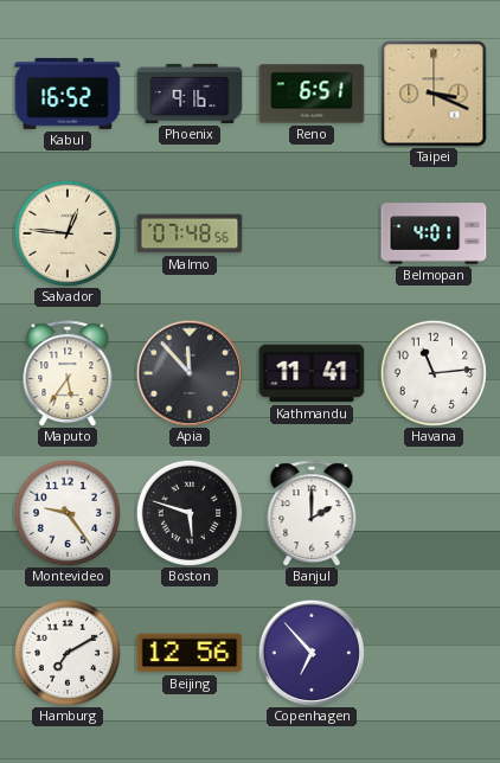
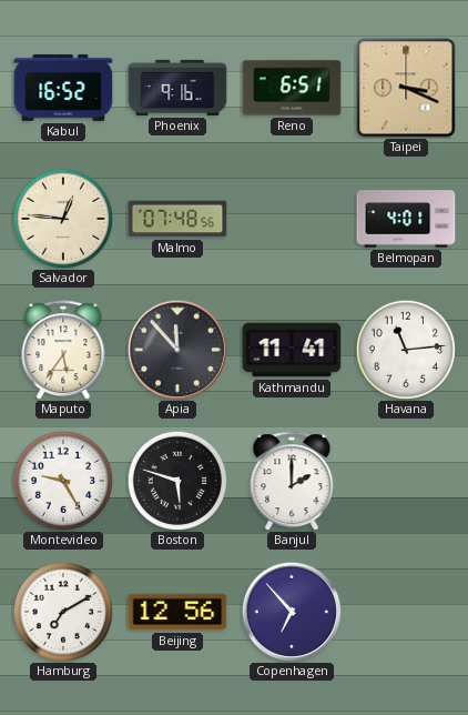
Montevideo: 9:24 -> 9:25 (62, 480)
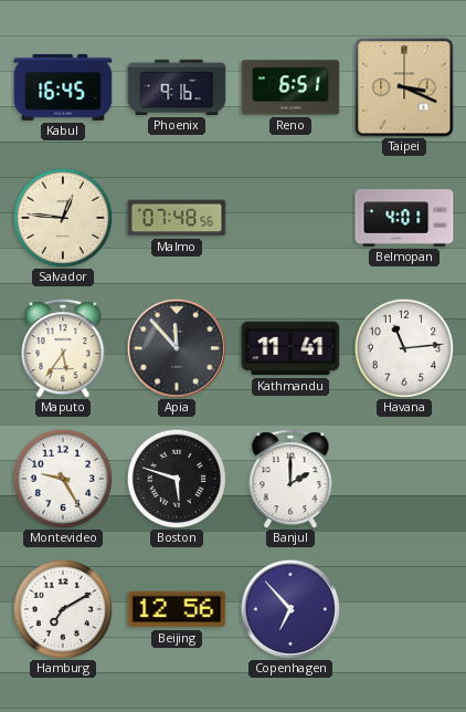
Kabul: 16:52 -> 16:45 (63, 87)
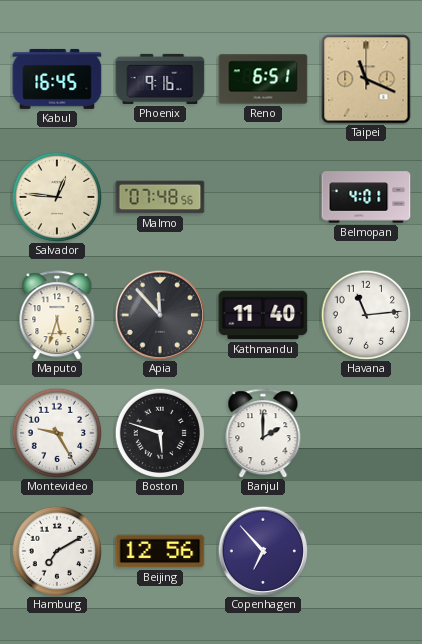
Taipei: 3:19 -> 11:19 (366, 79)
Maputo: 5:36 -> 5:33 (57, 315)
Kathmandu: 11:41 -> 11:40 (263, 315)
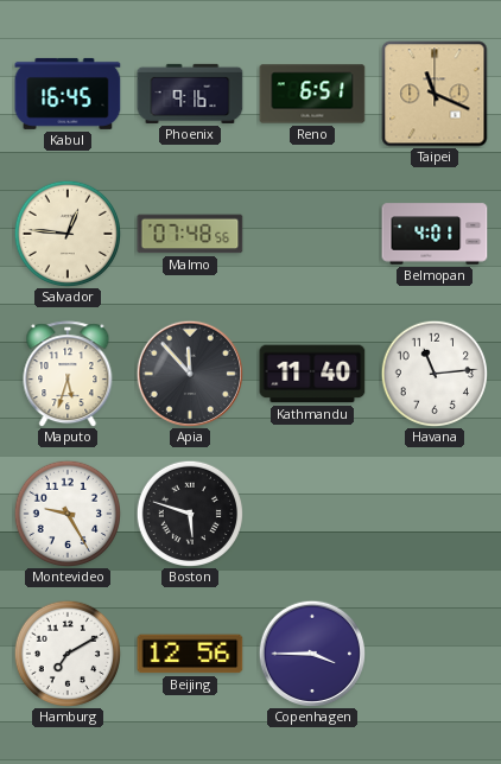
Banjul: 2:00 -> none (263, 433)
Copenhagen: 6:53 -> 3:45 (311, 652)
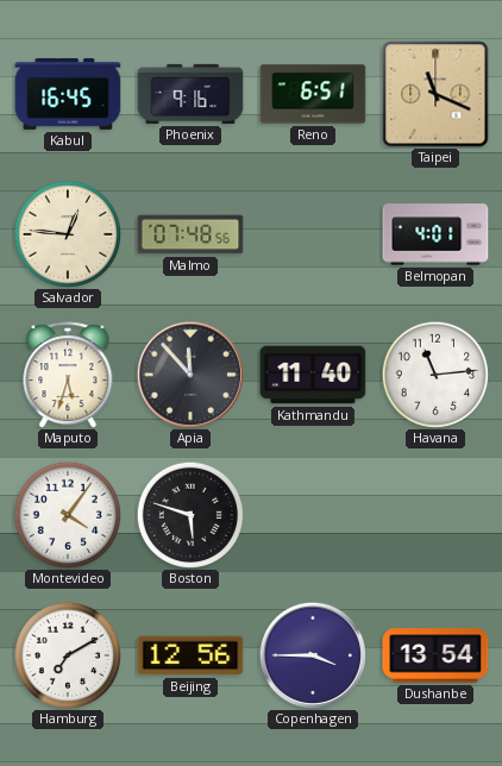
Montevideo: 9:25 -> 4:06 (67, 514)
Dushanbe: none -> 13:54 (435, 655)
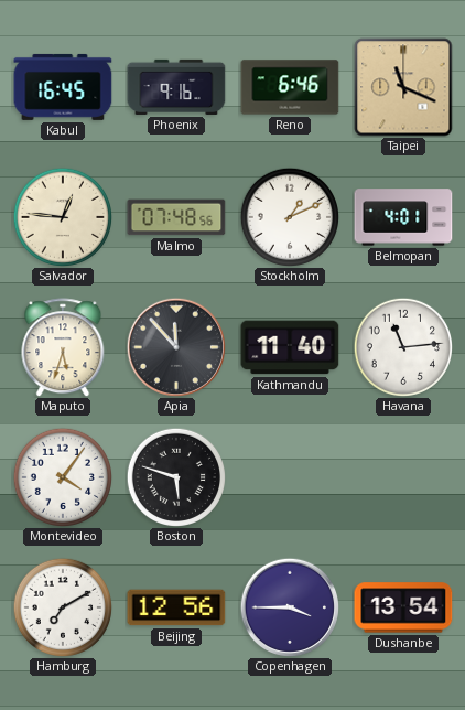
Reno: 6:51 -> 6:46 (290, 87)
Stockholm: none -> 1:11 (289, 216)
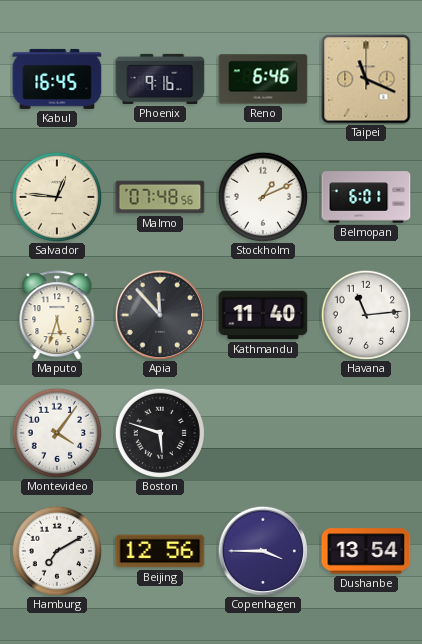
Belmopan: 4:01 -> 6:01 (366, 197)
